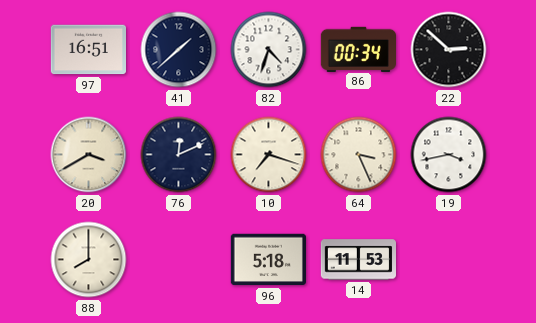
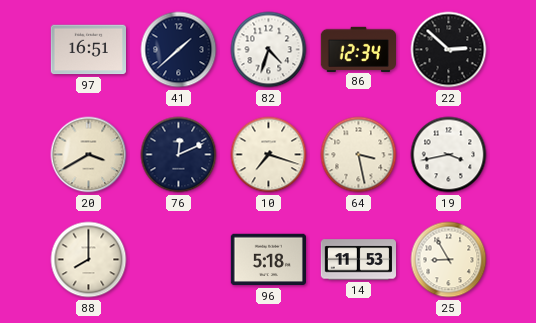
86: 00:34 -> 12:34 (358, 49)
64: 3:26 -> 3:28 (359, 155)
25: none -> 8:55 (449, 260)
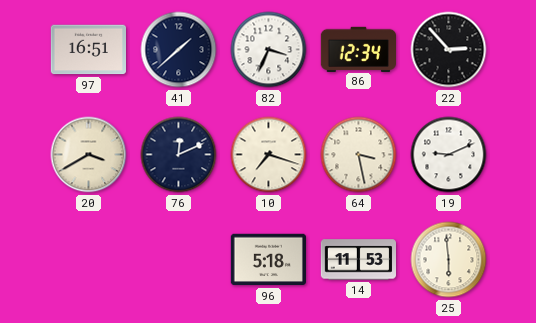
82: 4:33 -> 3:34 (269, 50)
22: 2:52 -> 2:53 (449, 50)
19: 3:43 -> 9:11 (449, 155)
88: 8:00 -> none (89, 260)
25: 8:55 -> 5:59 (449, 260)
